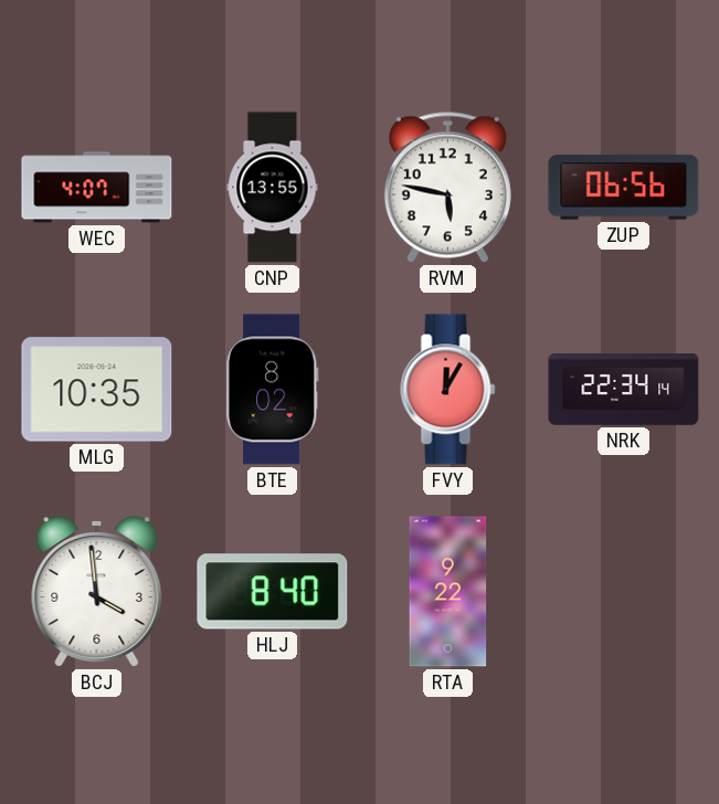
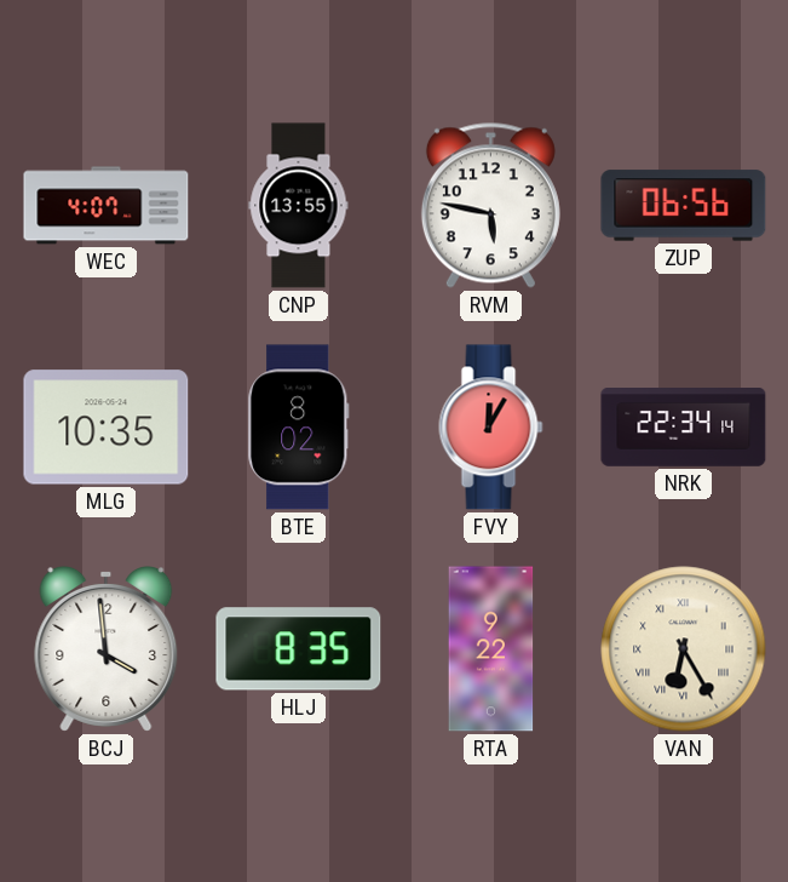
HLJ: 8:40 -> 8:35 (299, 649)
VAN: none -> 6:25 (684, 649)
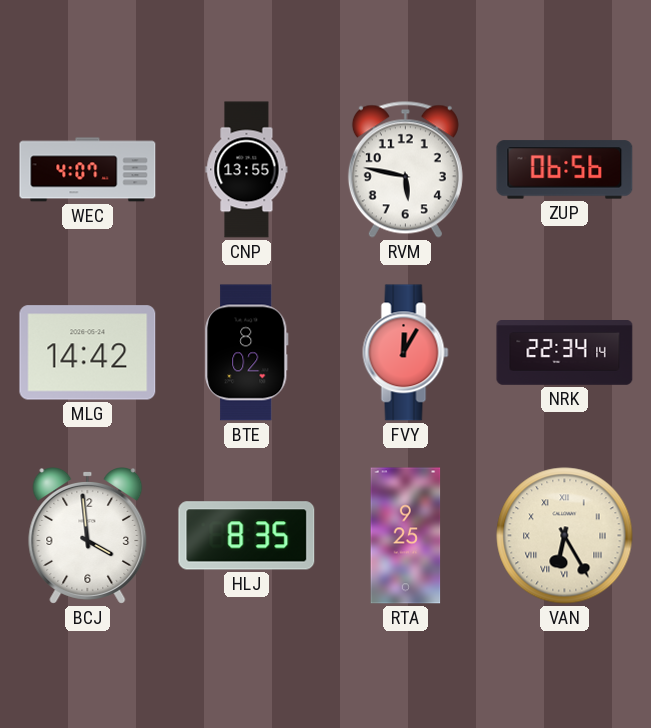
MLG: 10:35 -> 14:42 (88, 353)
RTA: 9:22 -> 9:25 (406, 536)
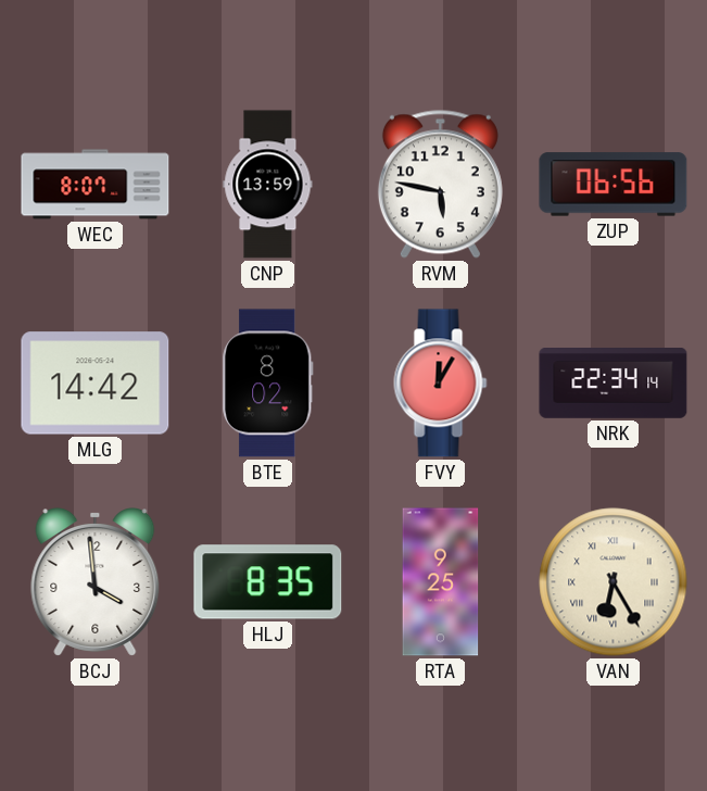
WEC: 4:07 -> 8:07 (96, 185)
CNP: 13:55 -> 13:59 (268, 185)
